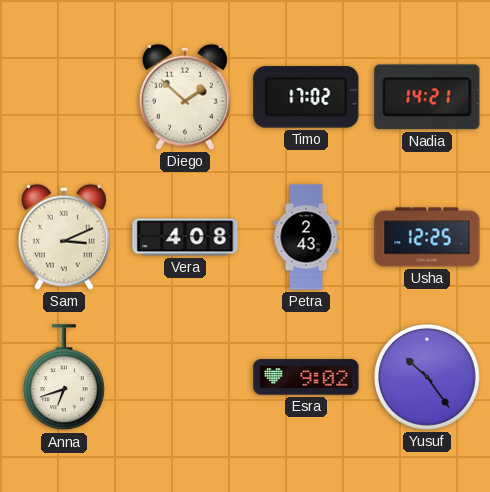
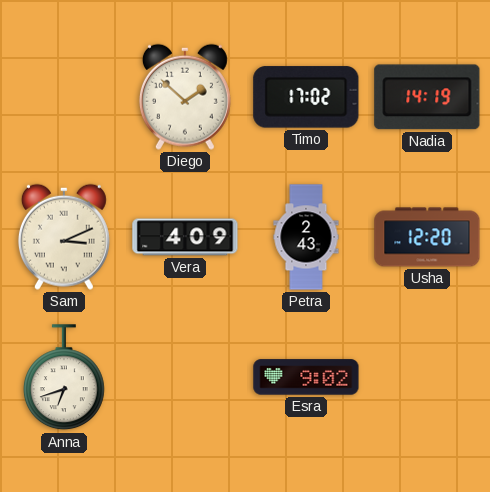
Nadia: 14:21 -> 14:19 (427, 97)
Vera: 4:08 -> 4:09 (185, 237)
Usha: 12:25 -> 12:20 (427, 237)
Yusuf: 10:24 -> none (428, 378)
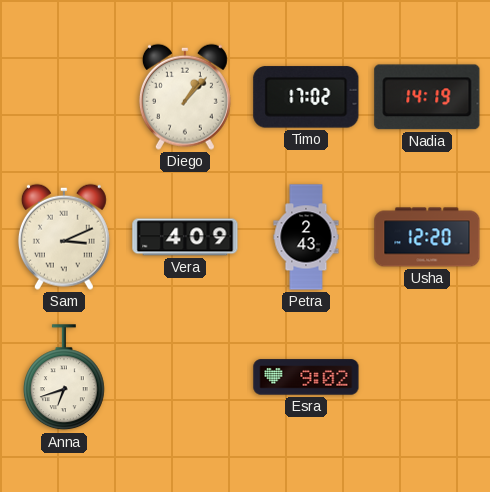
Diego: 1:52 -> 1:07 (185, 97)
